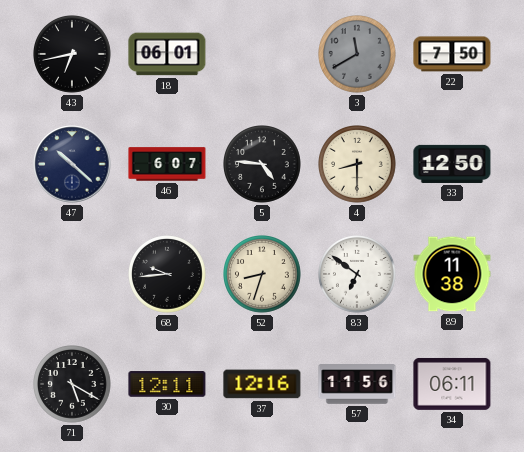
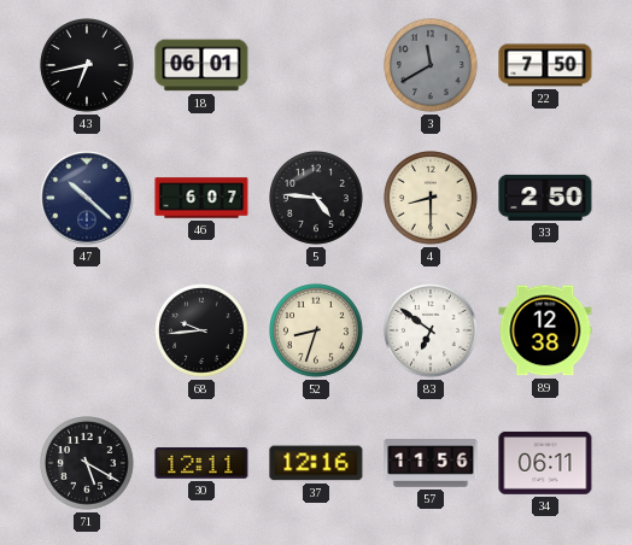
33: 12:50 -> 2:50 (545, 198)
89: 11:38 -> 12:38 (545, 330)
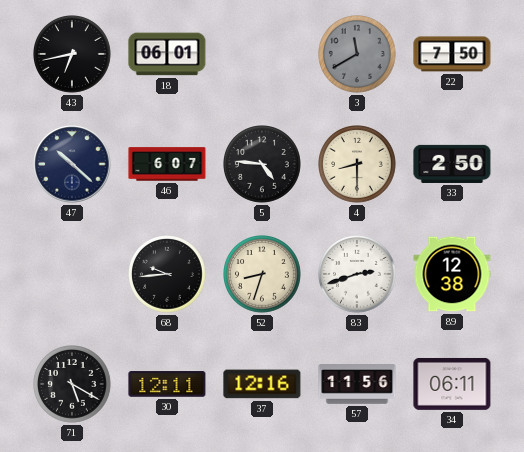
83: 6:51 -> 2:42 (358, 275)
